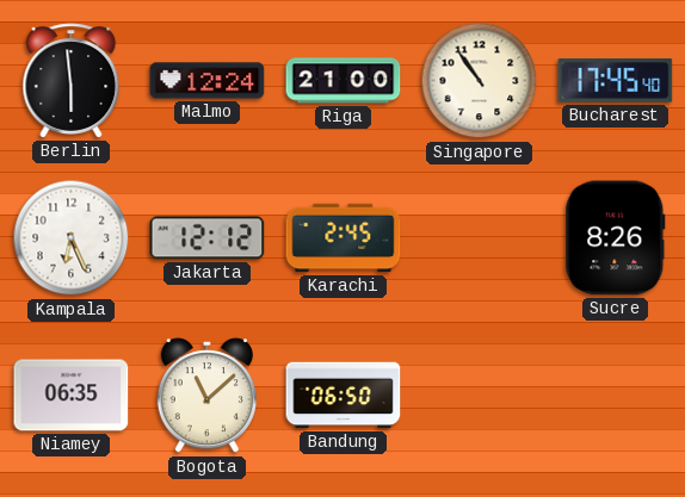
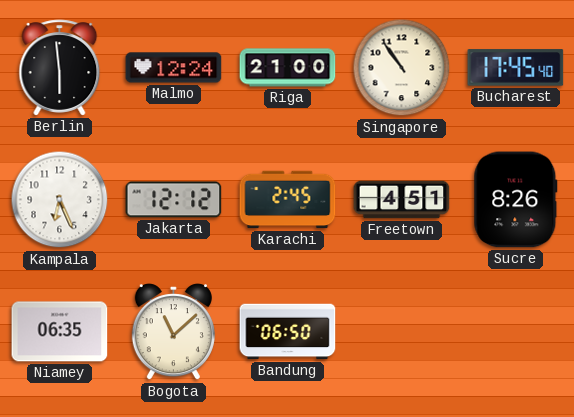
Freetown: none -> 4:51 (402, 200)
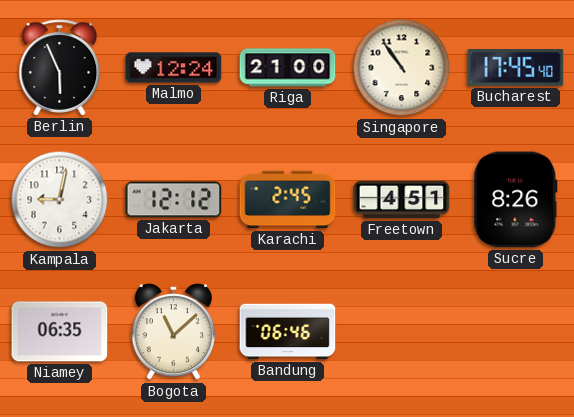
Berlin: 5:59 -> 5:56 (60, 68)
Kampala: 6:26 -> 9:02 (60, 200)
Bandung: 06:50 -> 06:46 (288, 332)
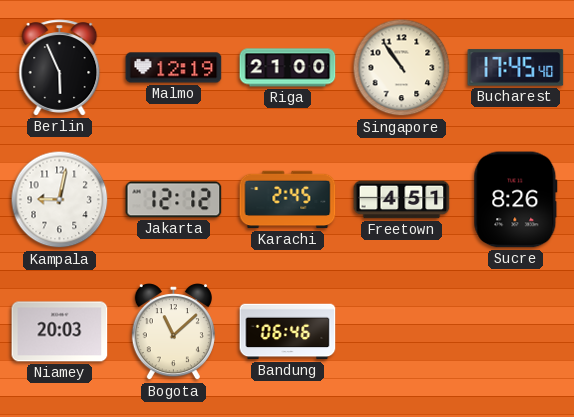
Malmo: 12:24 -> 12:19 (174, 68)
Niamey: 06:35 -> 20:03 (60, 332)
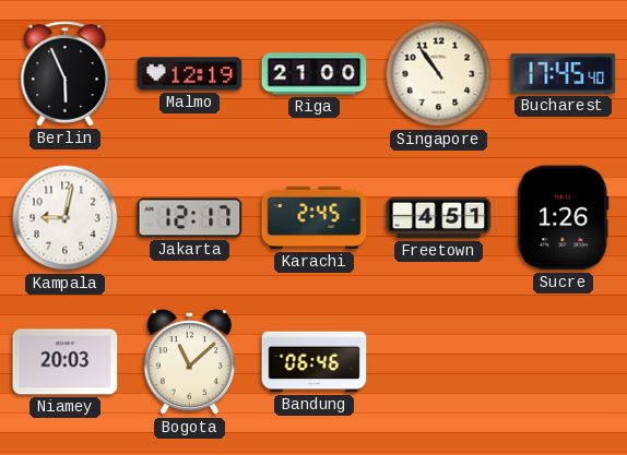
Jakarta: 12:12 -> 12:17 (190, 218)
Sucre: 8:26 -> 1:26 (564, 218)
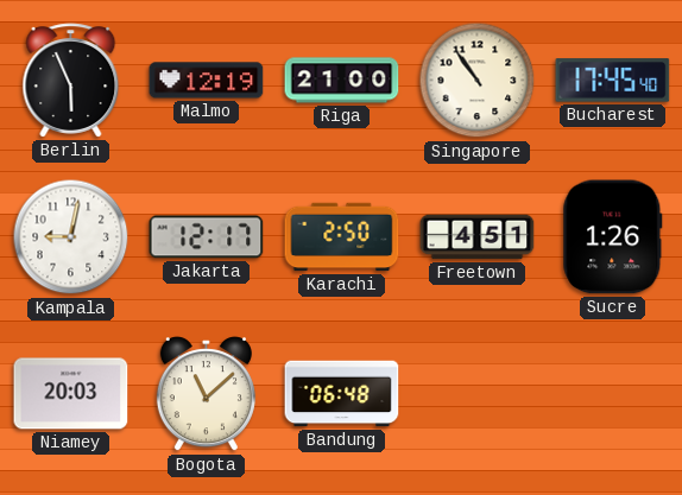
Karachi: 2:45 -> 2:50 (342, 237)
Bandung: 06:46 -> 06:48 (342, 394)
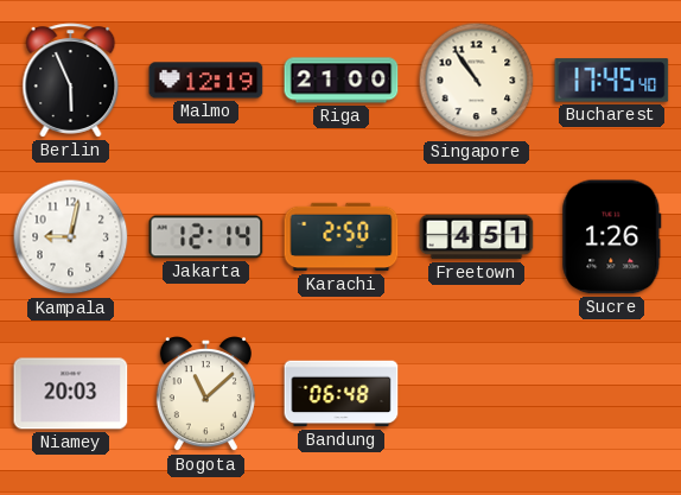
Jakarta: 12:17 -> 12:14 (206, 237)
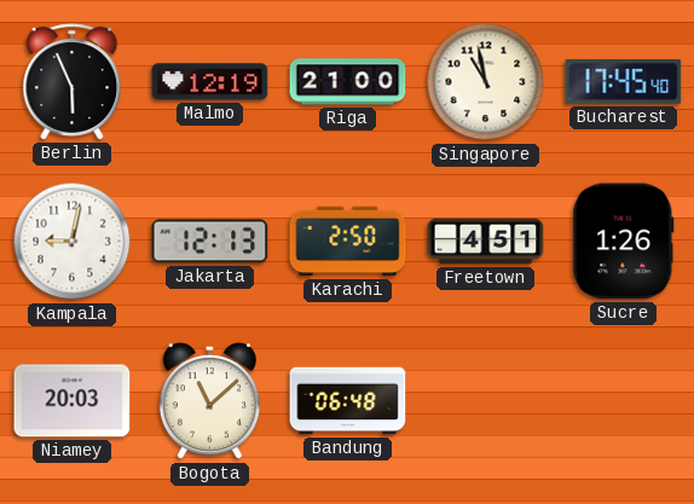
Singapore: 10:54 -> 10:58 (486, 82)
Jakarta: 12:14 -> 12:13 (210, 242)
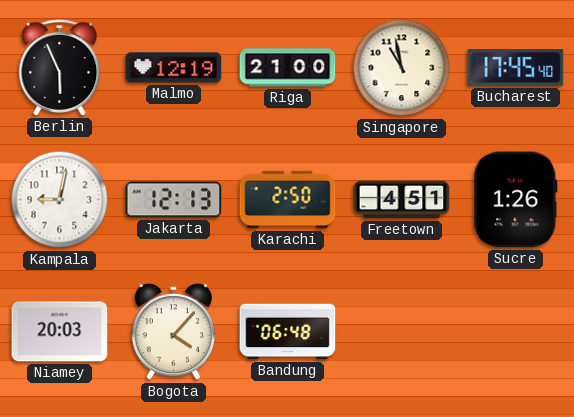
Bogota: 11:08 -> 4:07 (173, 332)
